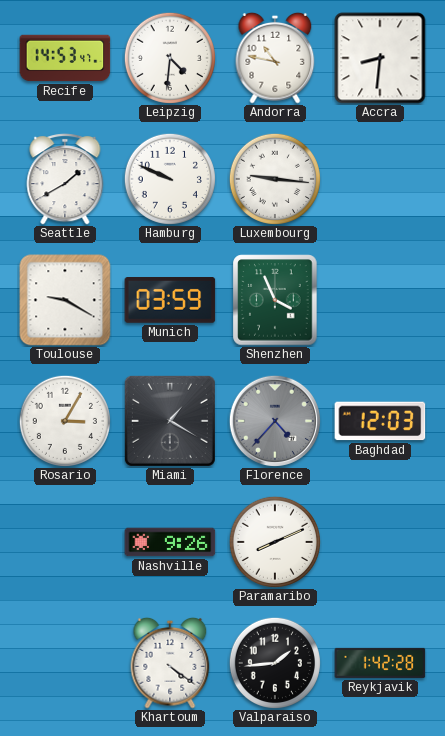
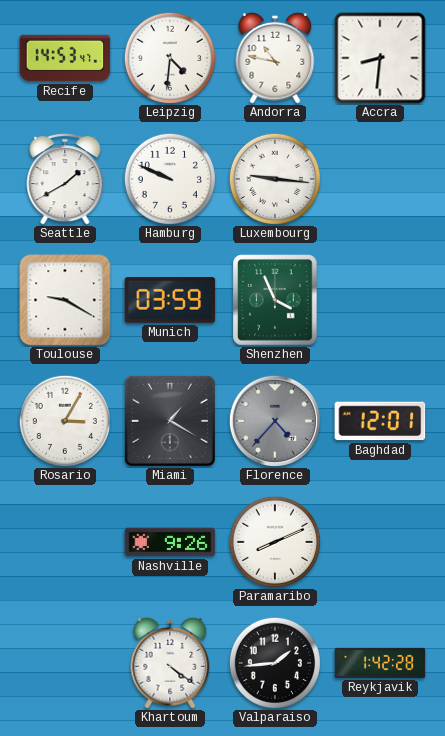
Baghdad: 12:03 -> 12:01 (380, 421)
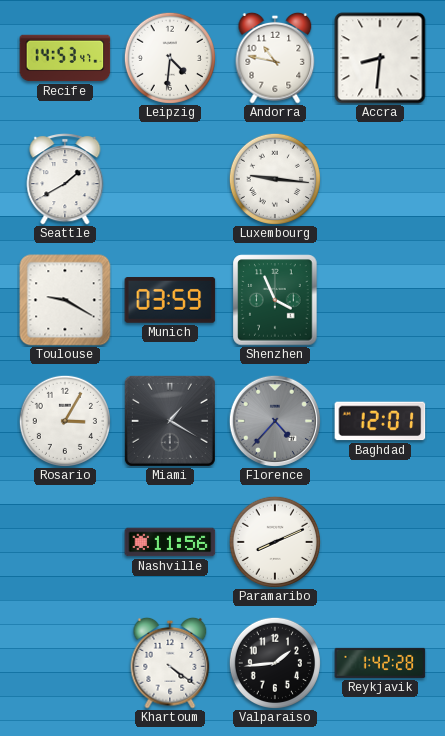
Hamburg: 9:49 -> none (170, 179)
Nashville: 9:26 -> 11:56 (170, 542)
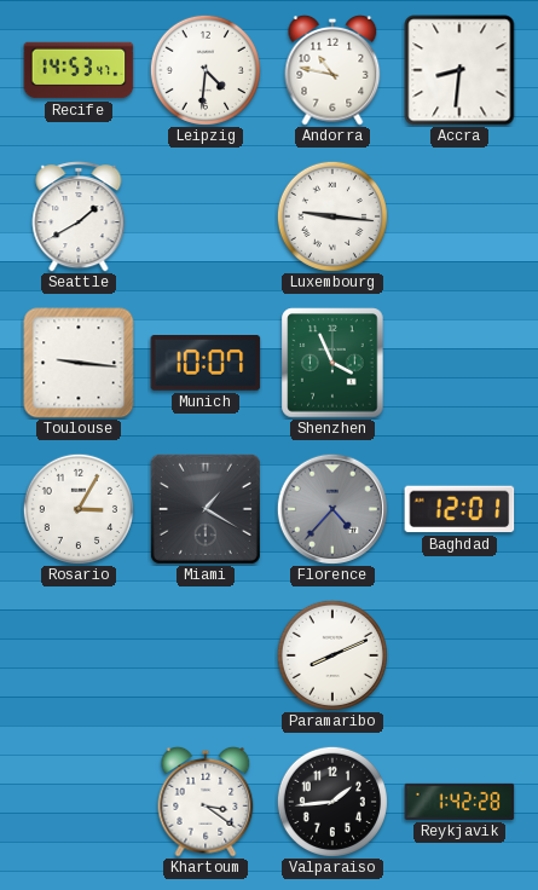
Toulouse: 9:20 -> 9:16 (79, 363)
Munich: 03:59 -> 10:07 (206, 364)
Nashville: 11:56 -> none (170, 542)
Khartoum: 4:21 -> 3:21 (206, 802)
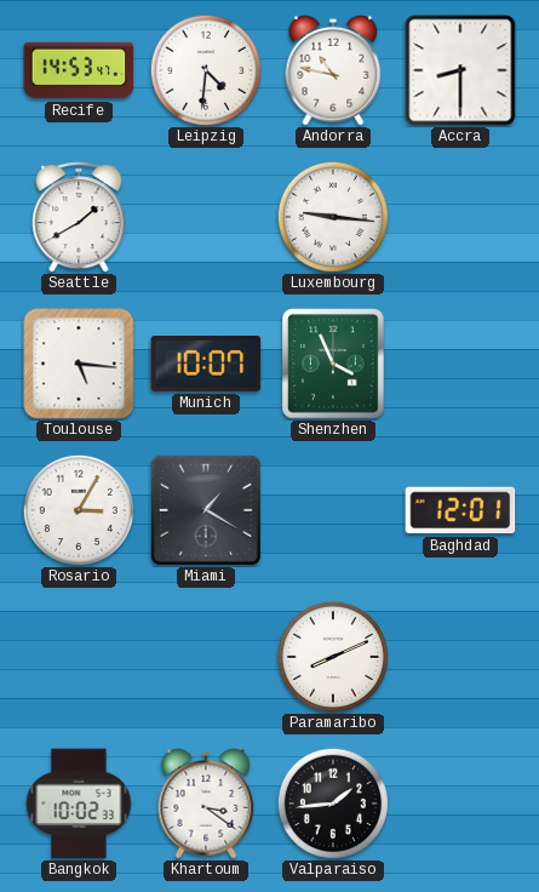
Accra: 8:31 -> 8:30 (460, 70)
Toulouse: 9:16 -> 5:16 (79, 364)
Florence: 4:37 -> none (332, 509)
Bangkok: none -> 10:02 (79, 804)
Reykjavik: 1:42 -> none (459, 802)
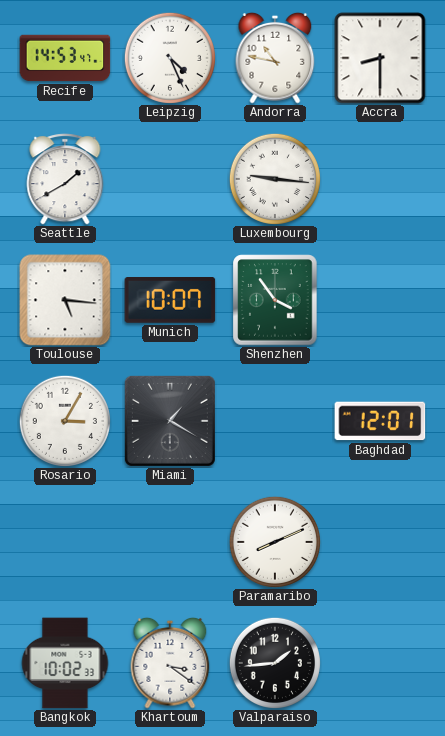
Leipzig: 4:31 -> 4:26 (170, 58)
Shenzhen: 3:56 -> 3:54 (275, 300)
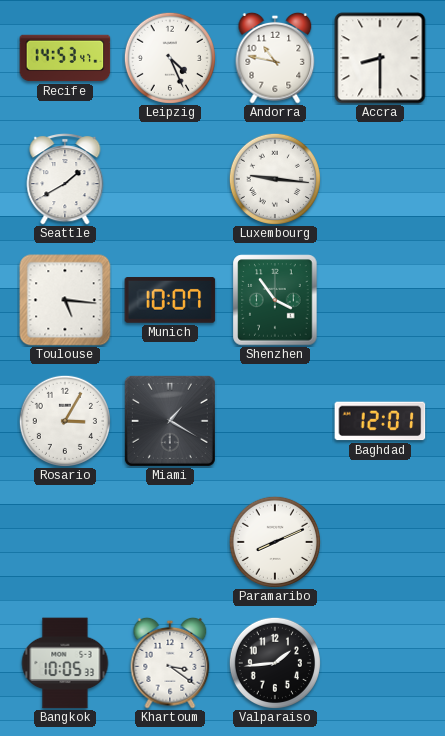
Bangkok: 10:02 -> 10:05 (65, 663)
